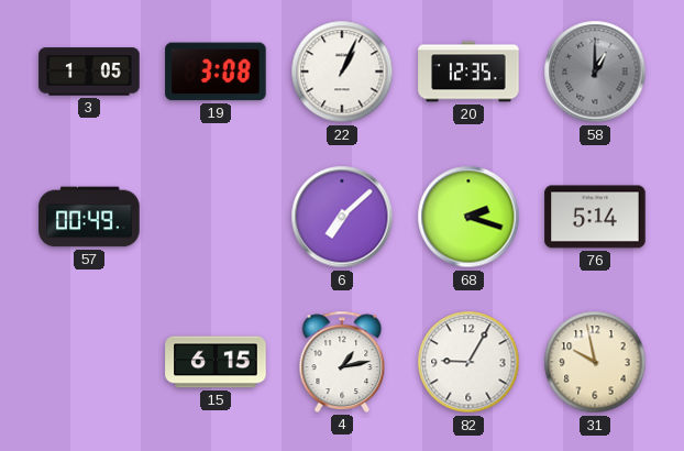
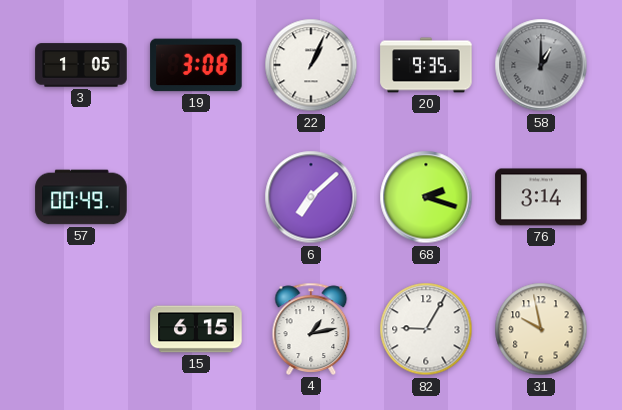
20: 12:35 -> 9:35 (426, 65)
76: 5:14 -> 3:14 (541, 197)
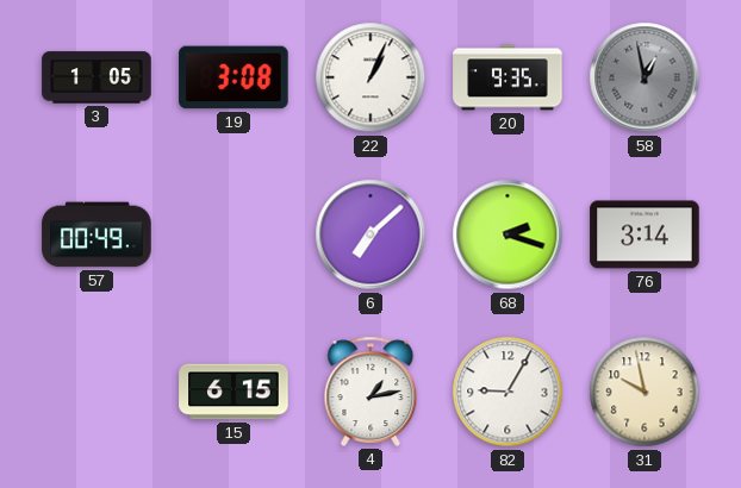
58: 1:00 -> 12:58 (645, 77)
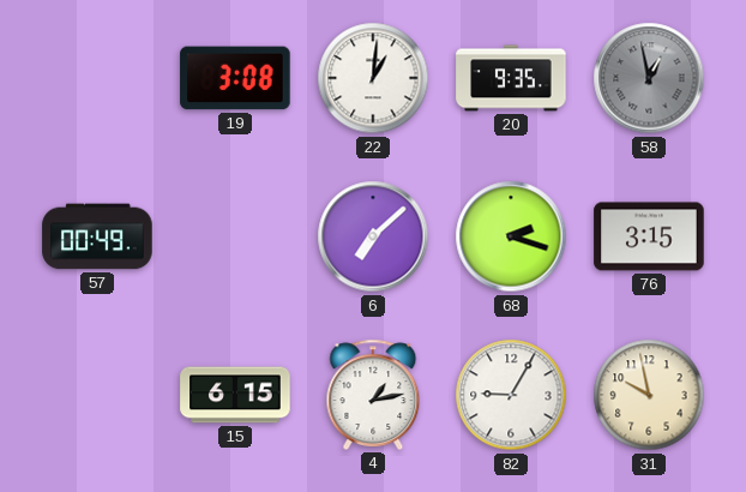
3: 1:05 -> none (96, 77)
22: 1:04 -> 1:01 (373, 78)
76: 3:14 -> 3:15 (649, 236)
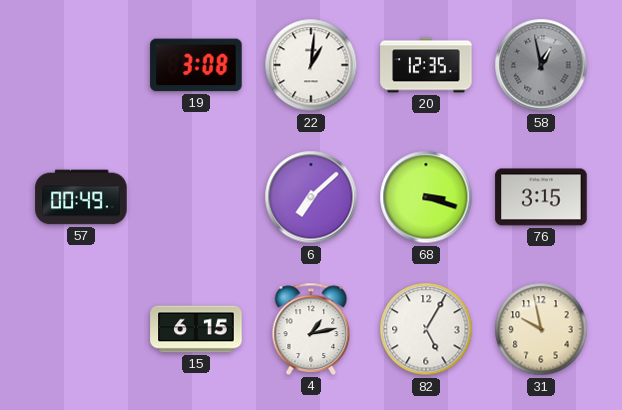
20: 9:35 -> 12:35 (426, 65)
68: 2:18 -> 3:18 (426, 197)
82: 9:05 -> 5:05 (426, 329)
